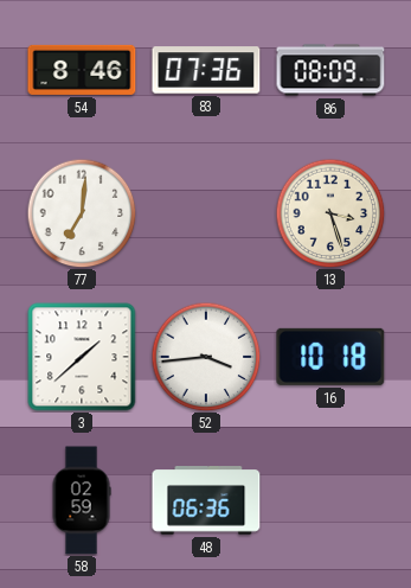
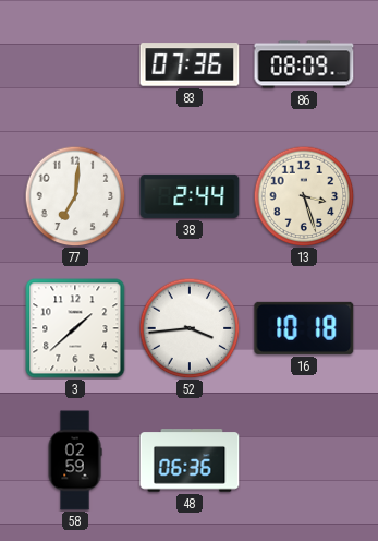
54: 8:46 -> none (82, 70)
38: none -> 2:44 (190, 196)
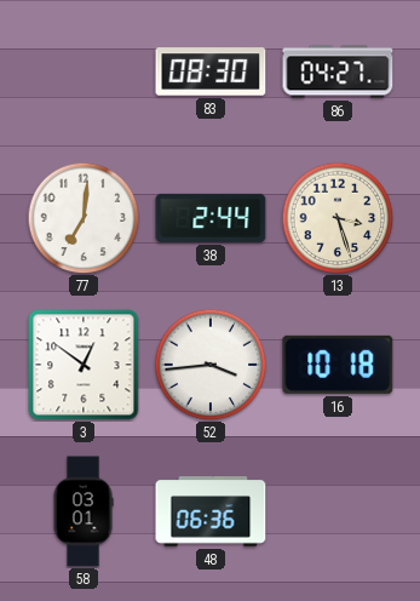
83: 07:36 -> 08:30 (211, 71)
86: 08:09 -> 04:27 (338, 71)
3: 1:38 -> 12:51 (84, 365)
58: 02:59 -> 03:01 (84, 511)
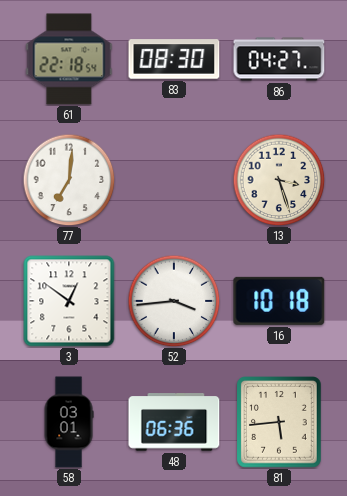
61: none -> 22:18 (69, 59)
38: 2:44 -> none (211, 218)
81: none -> 5:44 (280, 423)
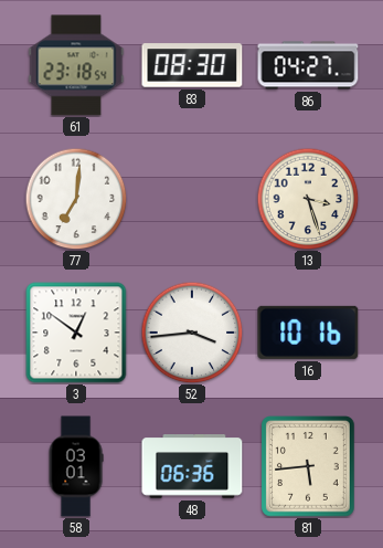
61: 22:18 -> 23:18 (76, 65)
16: 10:18 -> 10:16 (308, 333)
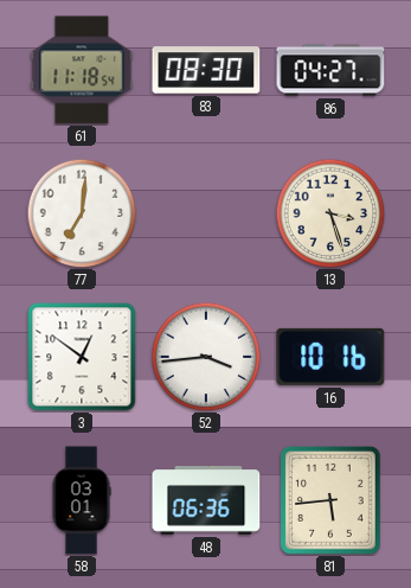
61: 23:18 -> 11:18 (82, 70)
